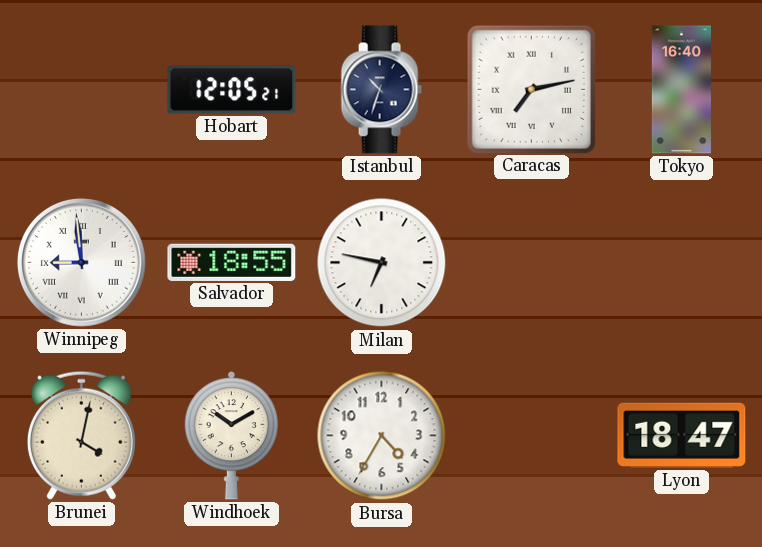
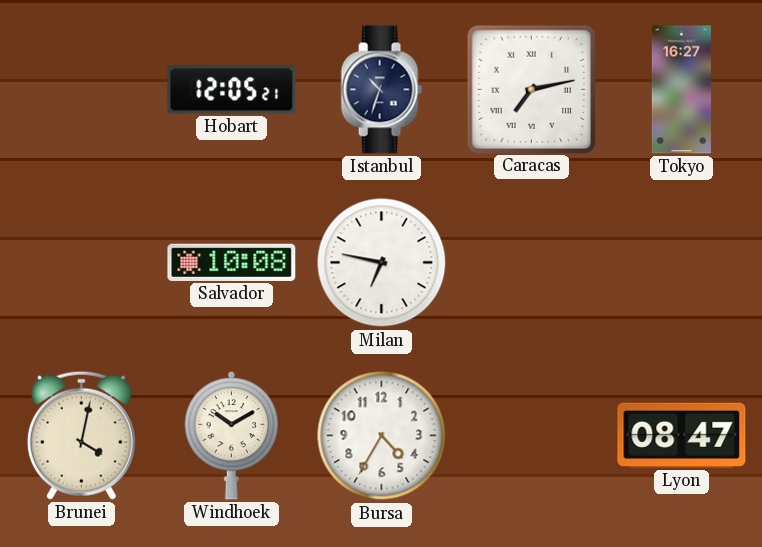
Tokyo: 16:40 -> 16:27 (681, 90)
Winnipeg: 8:59 -> none (82, 263)
Salvador: 18:55 -> 10:08 (232, 262)
Lyon: 18:47 -> 08:47 (682, 435)
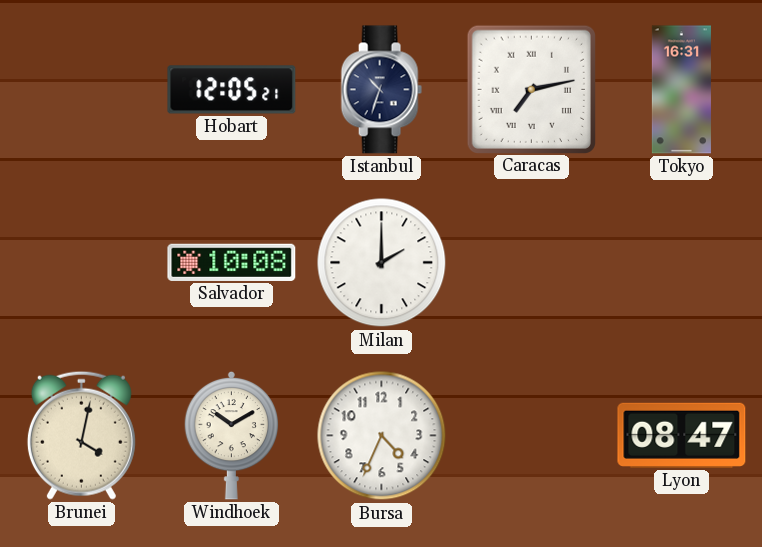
Tokyo: 16:27 -> 16:31 (681, 90)
Milan: 6:47 -> 2:00 (382, 263)
Bursa: 4:35 -> 4:34 (382, 436)
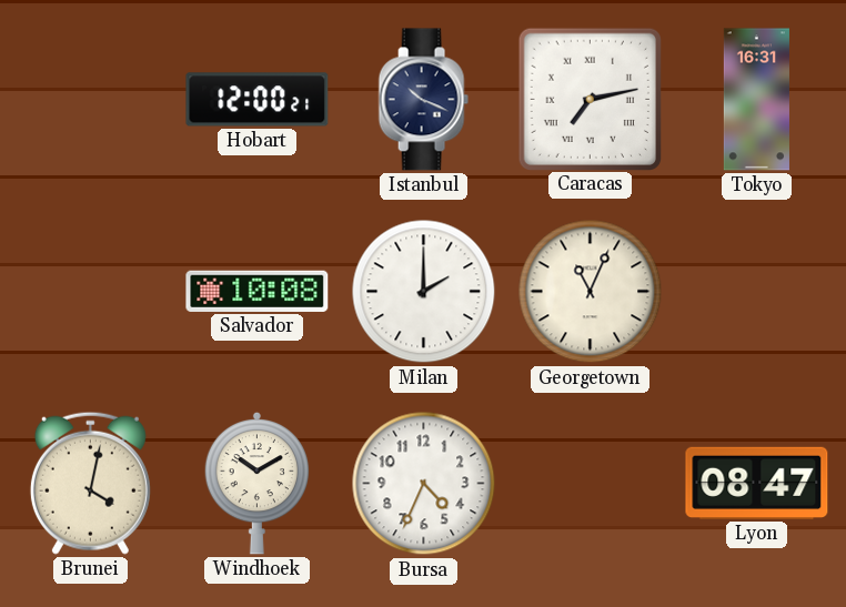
Hobart: 12:05 -> 12:00 (258, 100)
Istanbul: 10:33 -> 10:19 (423, 100)
Georgetown: none -> 11:04 (591, 292)
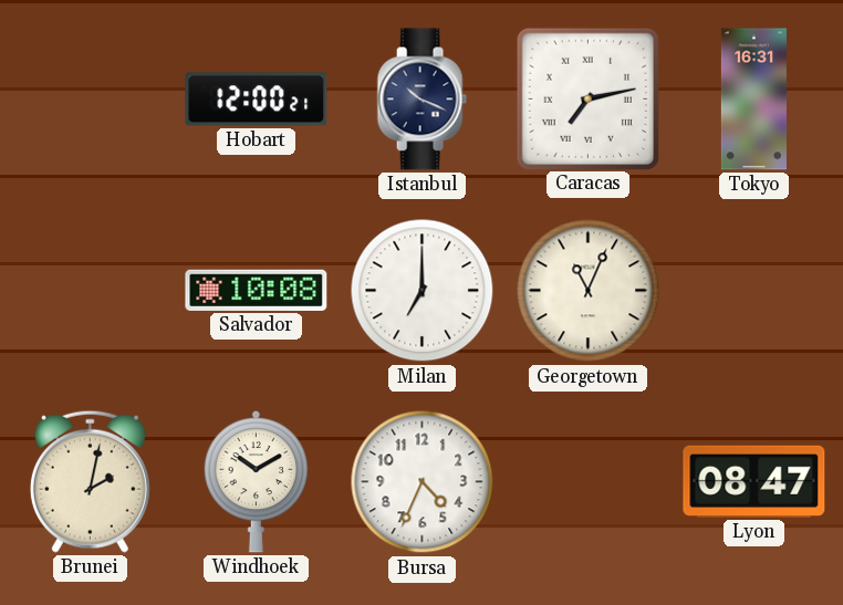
Milan: 2:00 -> 7:00 (423, 291)
Brunei: 4:02 -> 2:02 (90, 481)
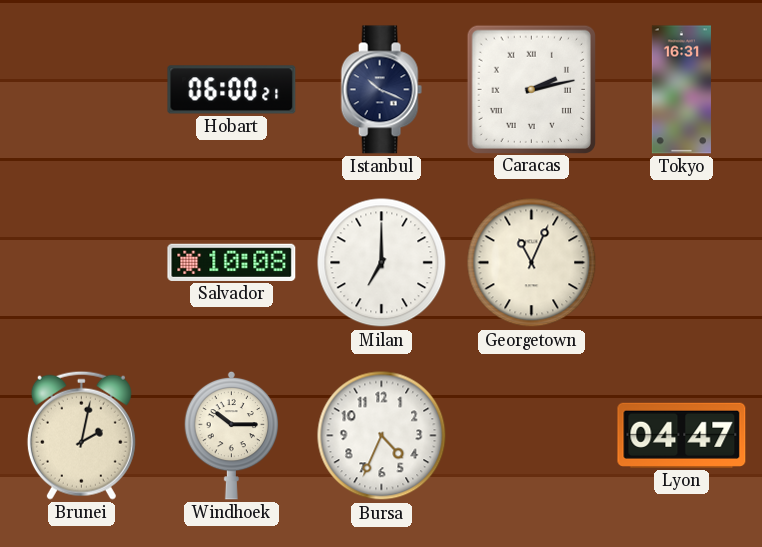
Hobart: 12:00 -> 06:00 (232, 90)
Caracas: 7:13 -> 2:13 (531, 89)
Windhoek: 10:10 -> 10:15 (232, 435)
Lyon: 08:47 -> 04:47 (682, 435)
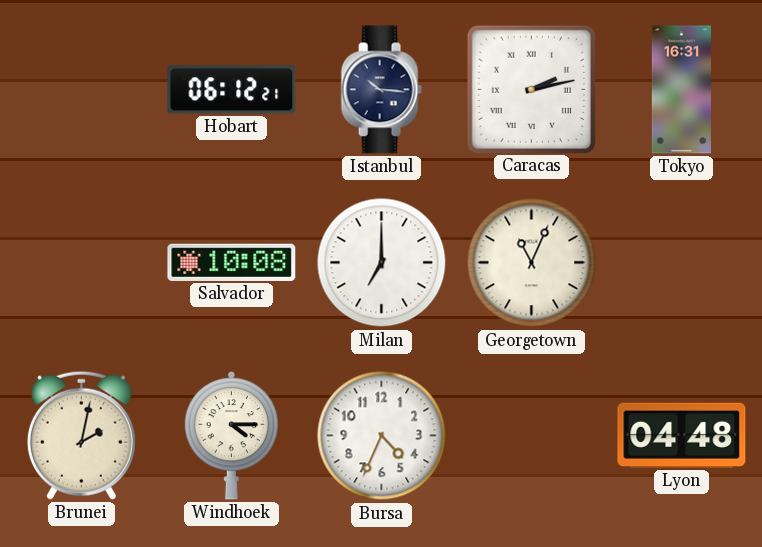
Hobart: 06:00 -> 06:12 (232, 90)
Istanbul: 10:19 -> 10:16 (381, 90)
Windhoek: 10:15 -> 4:15 (232, 435)
Lyon: 04:47 -> 04:48 (682, 435)
